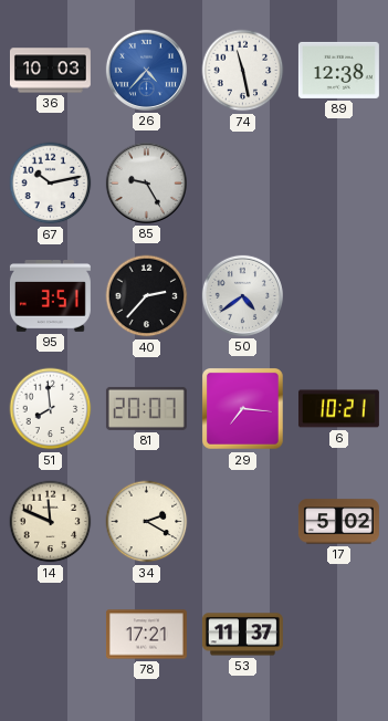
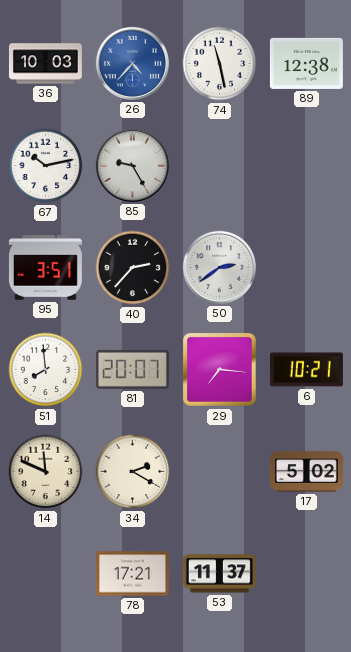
50: 4:39 -> 2:39 (219, 267)
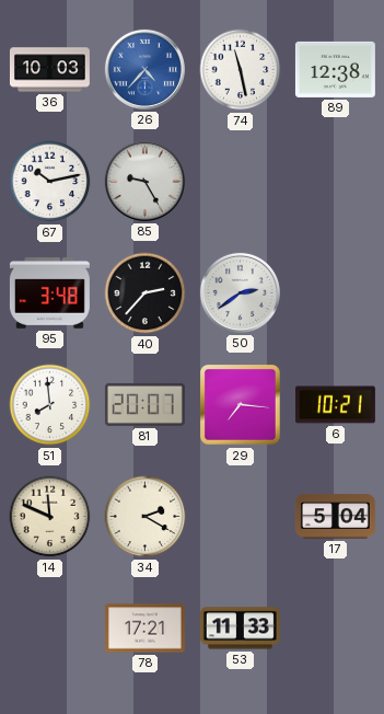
95: 3:51 -> 3:48 (49, 293)
17: 5:02 -> 5:04 (335, 517)
53: 11:37 -> 11:33 (240, 629)
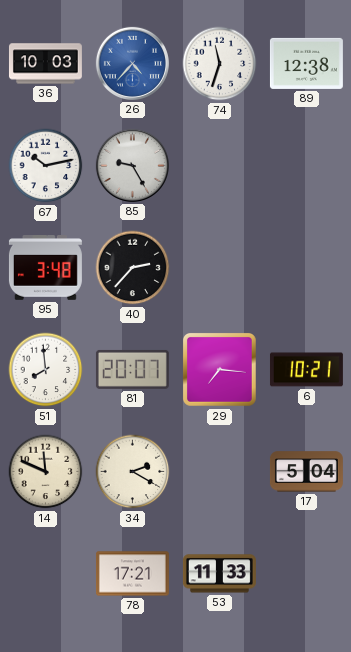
74: 11:28 -> 11:33 (220, 64)
50: 2:39 -> none (240, 292)
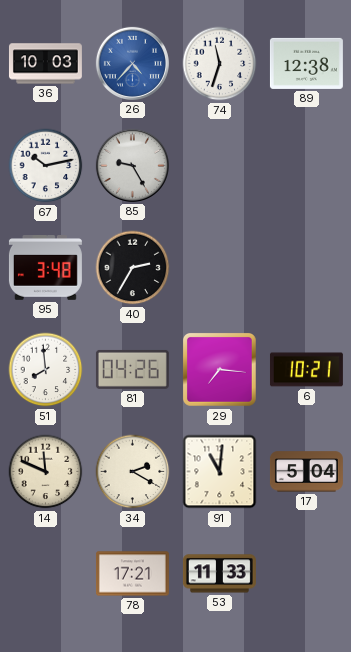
40: 2:37 -> 2:35 (133, 268)
81: 20:07 -> 04:26 (132, 369)
91: none -> 11:01 (220, 472)
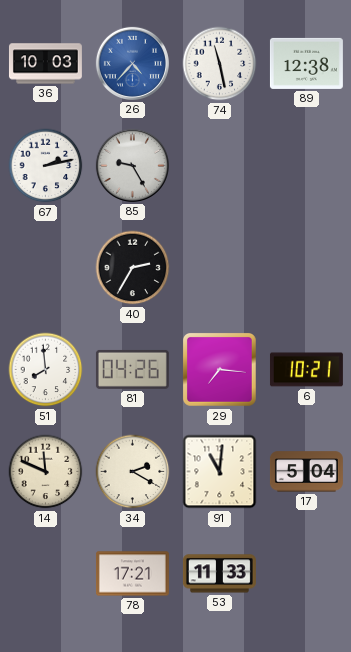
74: 11:33 -> 11:28 (220, 64)
67: 10:13 -> 2:13 (46, 166)
95: 3:48 -> none (45, 268)
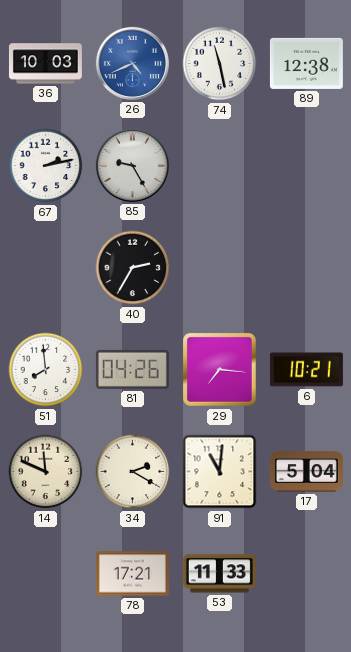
26: 4:37 -> 4:41 (132, 63)
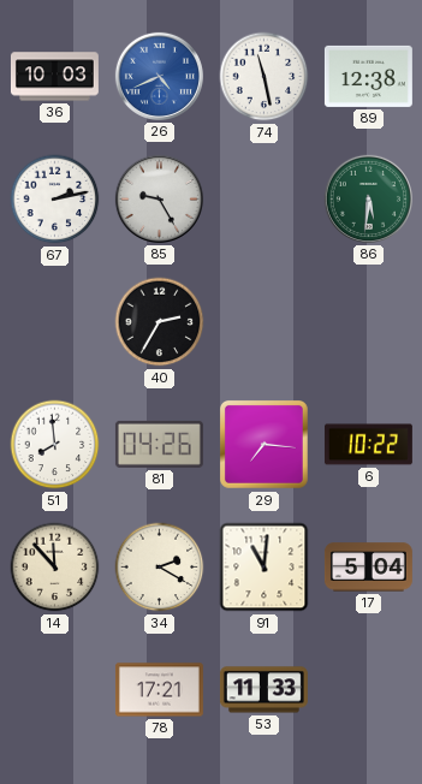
86: none -> 5:31 (368, 198)
6: 10:21 -> 10:22 (368, 445)
14: 11:49 -> 11:53 (55, 568)
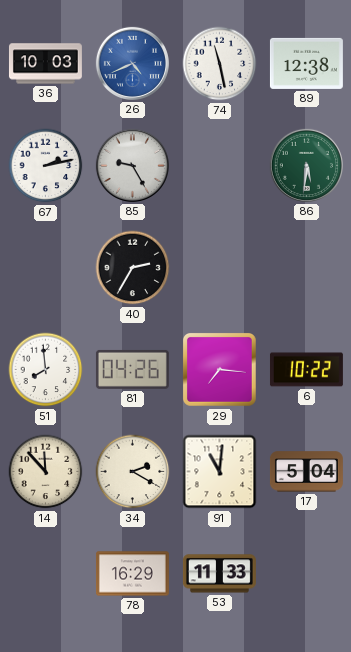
78: 17:21 -> 16:29 (132, 574)
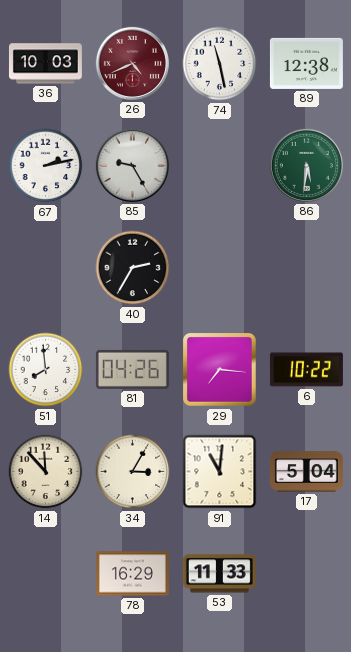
26 dial: blue -> burgundy (132, 63)
34: 2:20 -> 3:05 (133, 472)
